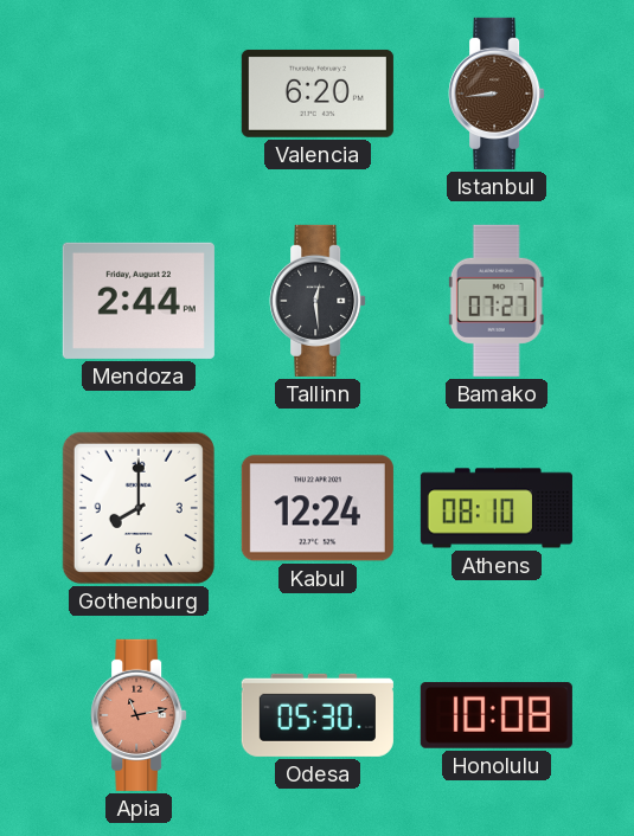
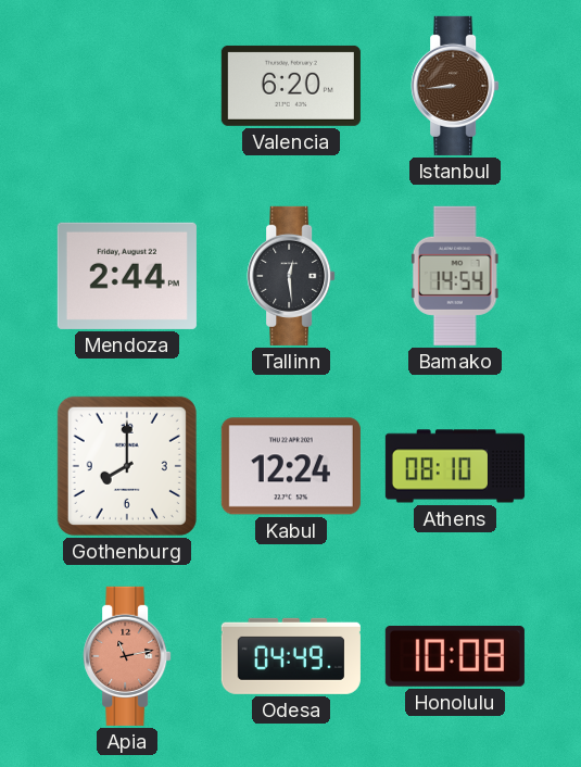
Bamako: 07:27 -> 14:54 (455, 276)
Odesa: 05:30 -> 04:49 (291, 656)
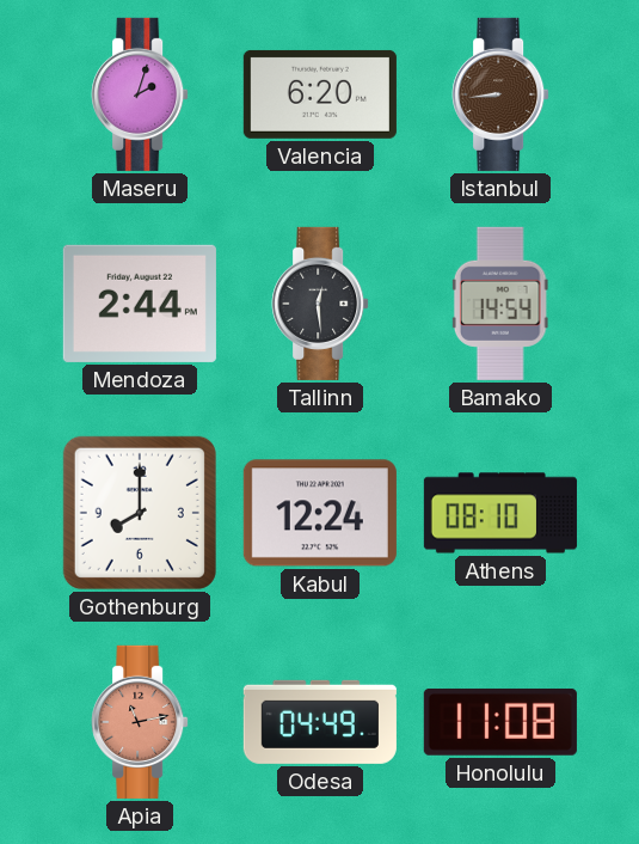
Maseru: none -> 2:03 (140, 94)
Honolulu: 10:08 -> 11:08 (500, 722)
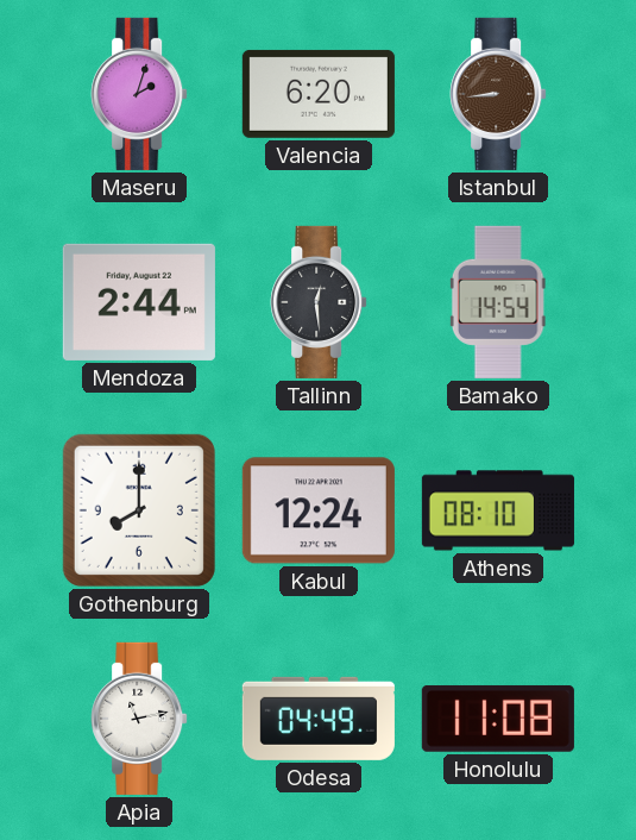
Apia dial: salmon -> white (139, 719)
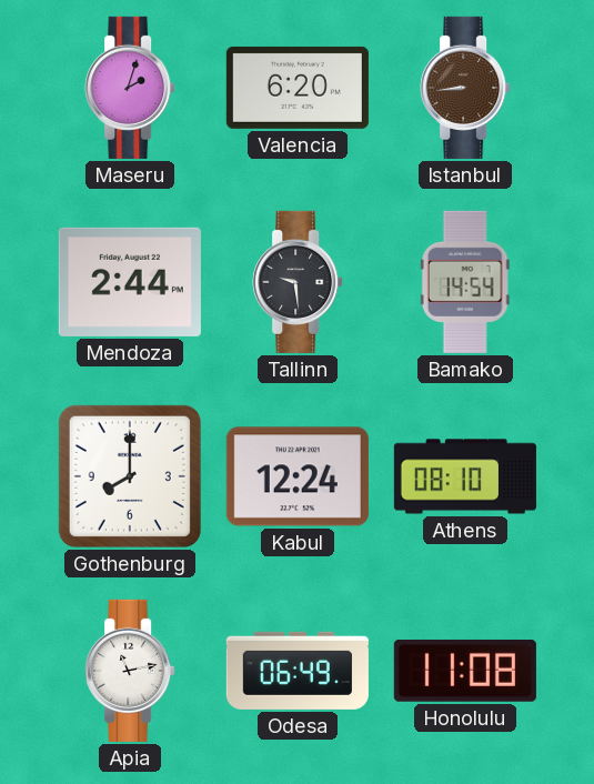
Tallinn: 12:29 -> 9:29 (298, 282)
Odesa: 04:49 -> 06:49 (298, 671)
